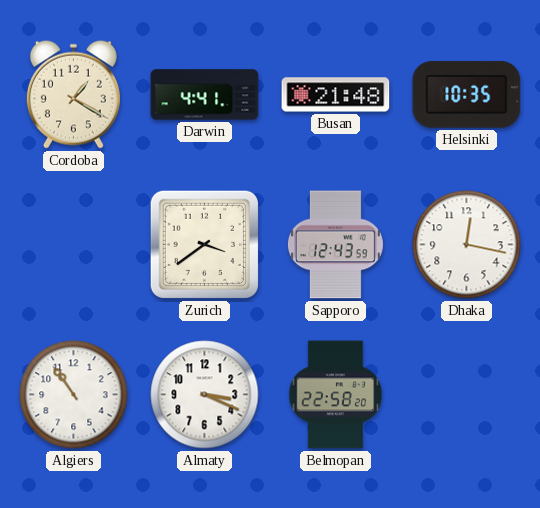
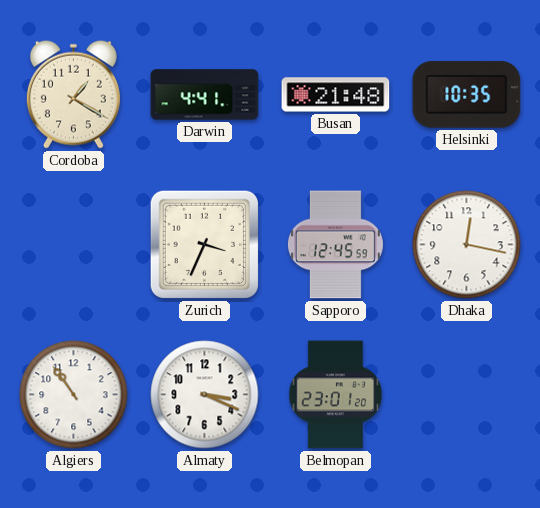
Zurich: 3:39 -> 3:34 (204, 244)
Sapporo: 12:43 -> 12:45 (335, 245)
Belmopan: 22:58 -> 23:01 (336, 395)
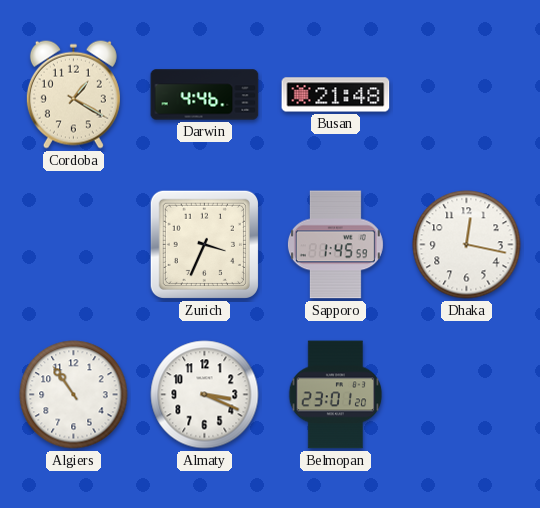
Darwin: 4:41 -> 4:46 (205, 95)
Helsinki: 10:35 -> none (467, 95)
Sapporo: 12:45 -> 1:45 (335, 245)
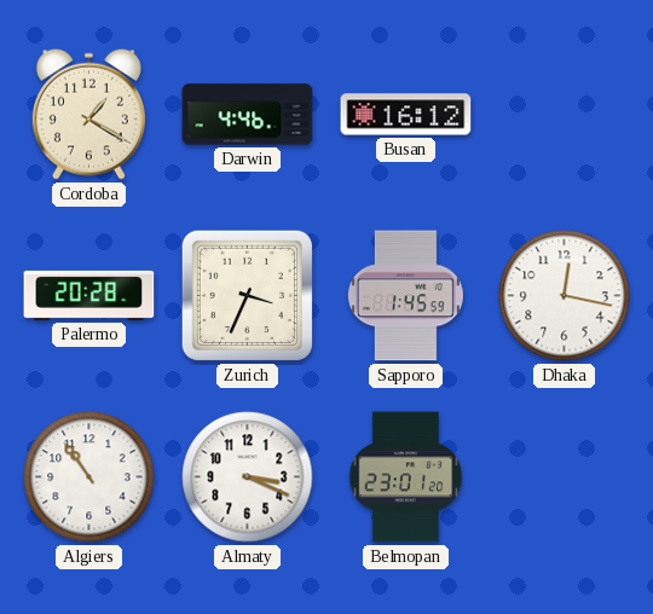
Busan: 21:48 -> 16:12 (406, 115)
Palermo: none -> 20:28 (89, 295)
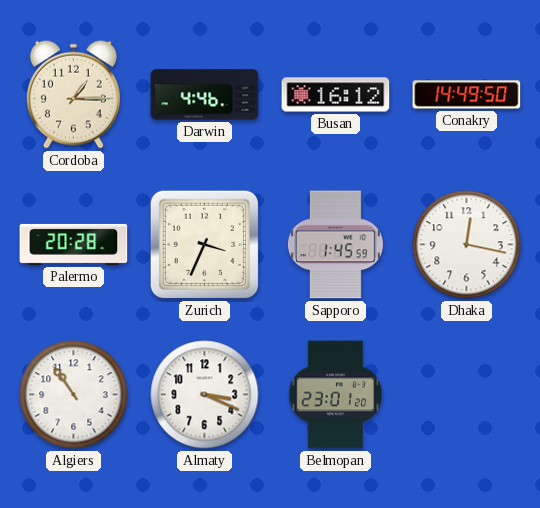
Cordoba: 1:20 -> 1:15 (73, 94)
Conakry: none -> 14:49 (467, 95)
